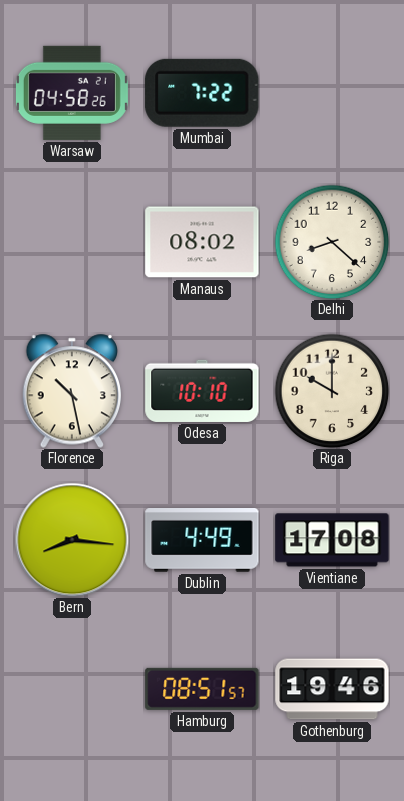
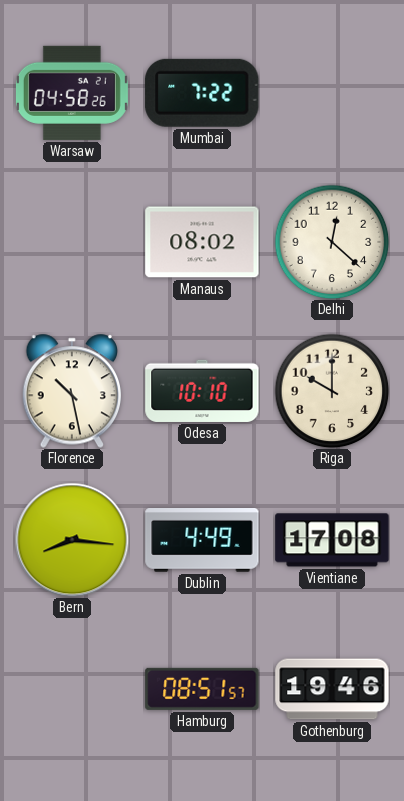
Delhi: 8:22 -> 12:22 (332, 242)
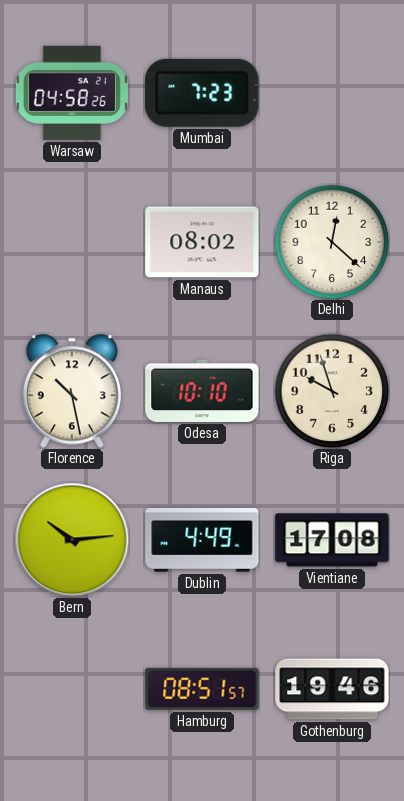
Mumbai: 7:22 -> 7:23 (202, 93)
Riga: 10:00 -> 9:57 (332, 391)
Bern: 8:16 -> 10:14 (72, 540)
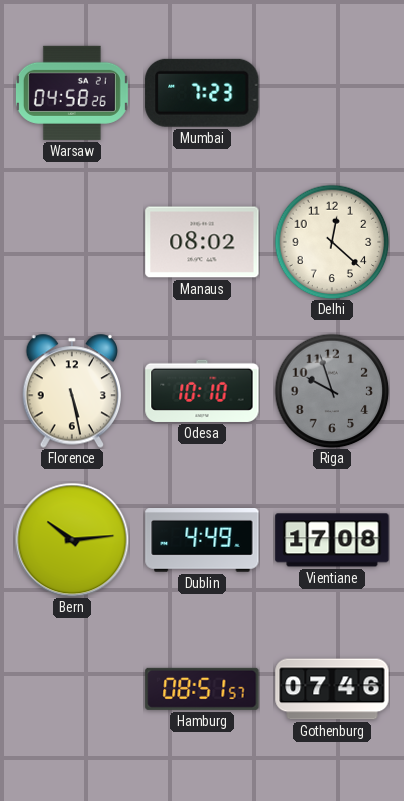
Florence: 10:28 -> 5:28 (72, 391)
Riga dial: cream -> grey (332, 391)
Gothenburg: 19:46 -> 07:46 (332, 689)
